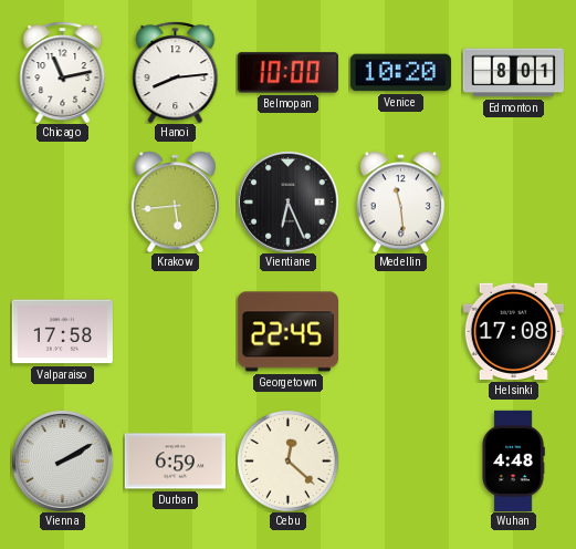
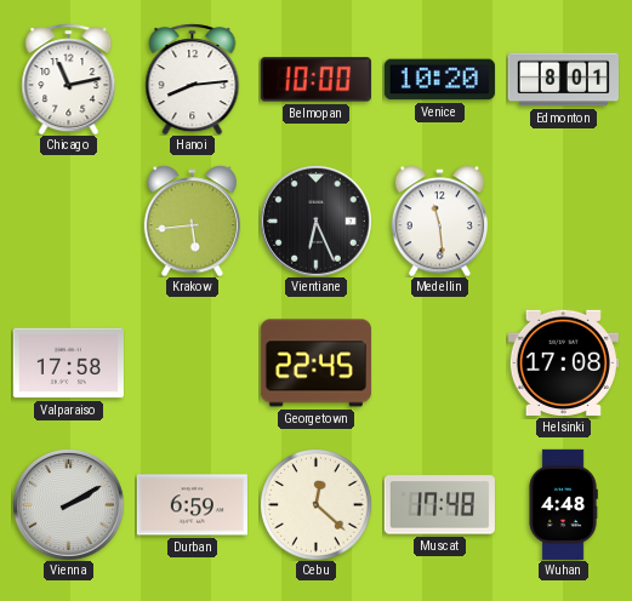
Muscat: none -> 17:48 (439, 505)
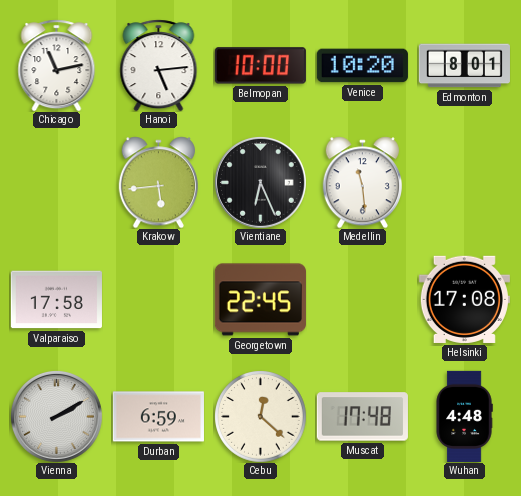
Hanoi: 8:14 -> 5:14 (159, 65)
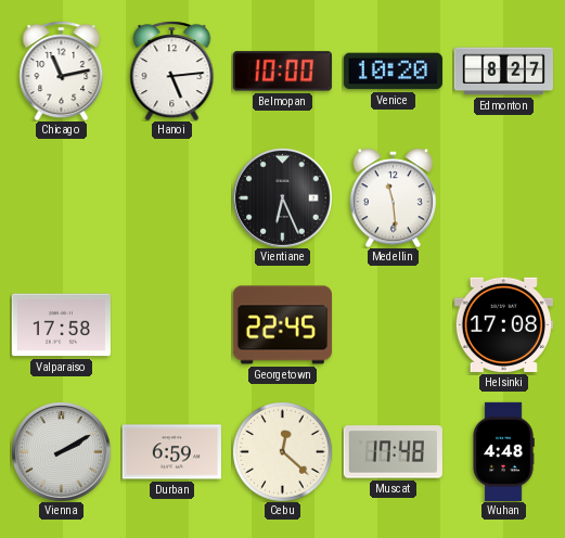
Edmonton: 8:01 -> 8:27 (503, 72)
Krakow: 5:44 -> none (158, 182)
